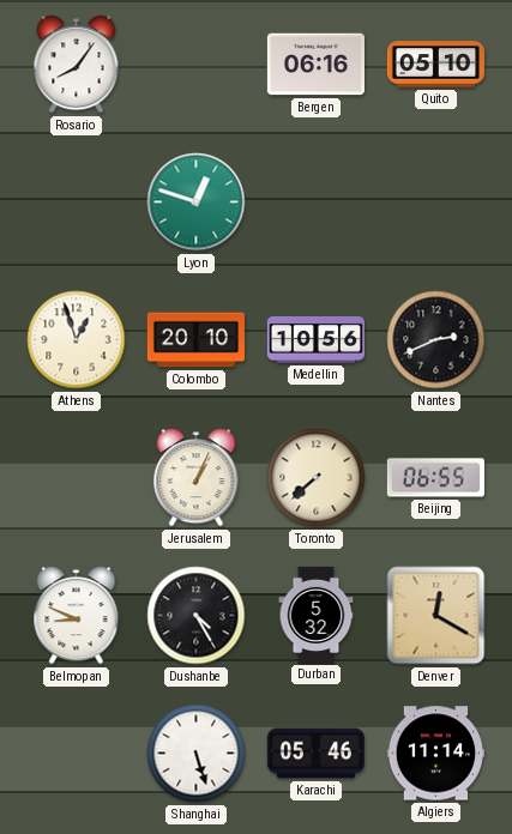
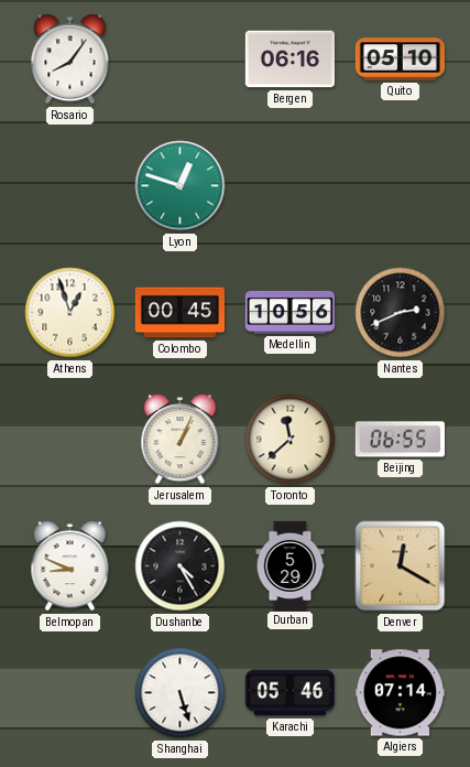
Colombo: 20:10 -> 00:45 (179, 313)
Toronto: 7:38 -> 11:38 (291, 440)
Durban: 5:32 -> 5:29 (291, 565)
Algiers: 11:14 -> 07:14 (400, 693)
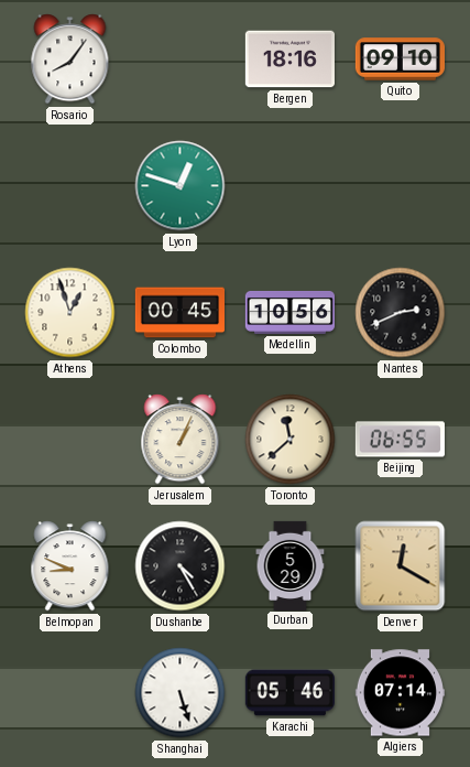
Bergen: 06:16 -> 18:16 (289, 60)
Quito: 05:10 -> 09:10 (400, 60)
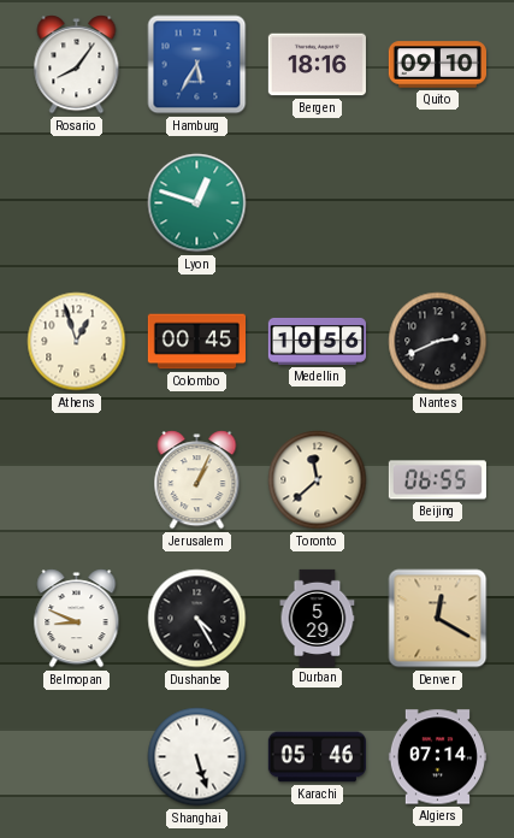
Hamburg: none -> 5:35 (197, 65)
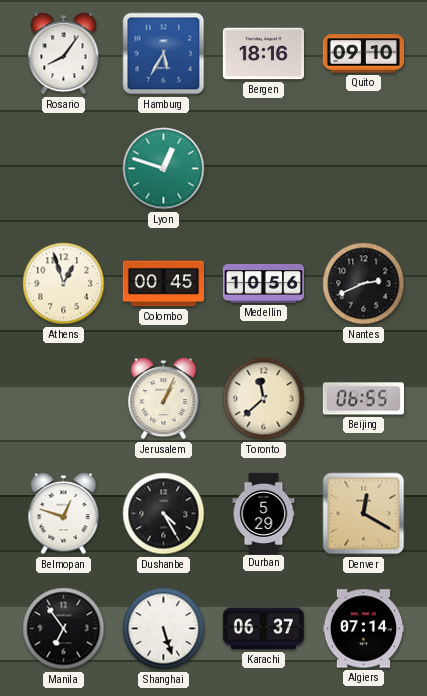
Belmopan: 8:49 -> 12:48 (64, 514)
Manila: none -> 6:54 (64, 629)
Karachi: 05:46 -> 06:37 (263, 629)
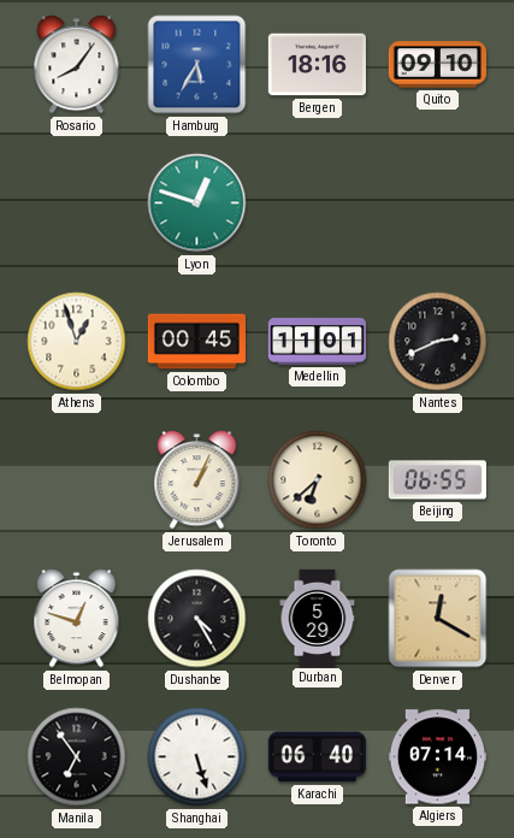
Medellin: 10:56 -> 11:01 (317, 341)
Toronto: 11:38 -> 6:38 (318, 480)
Karachi: 06:37 -> 06:40 (317, 757)
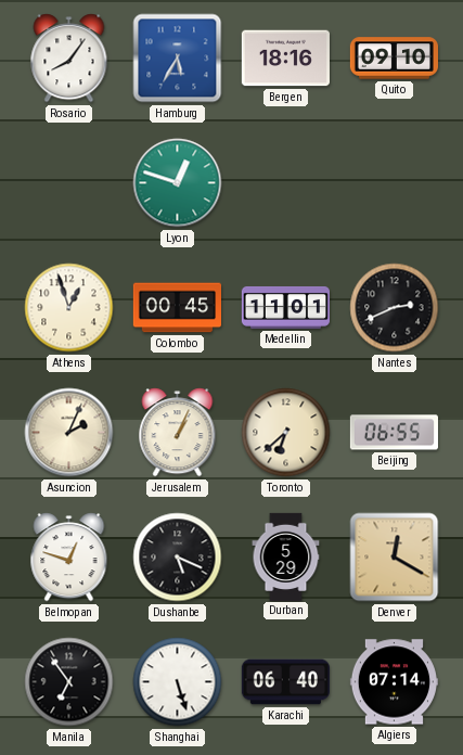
Asuncion: none -> 2:04 (69, 433)
Dushanbe: 4:25 -> 5:19 (178, 558)
